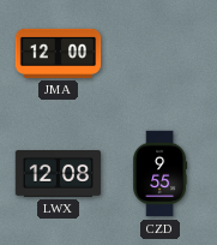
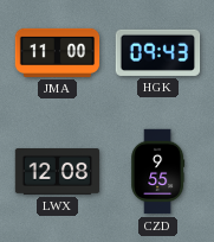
JMA: 12:00 -> 11:00 (58, 52)
HGK: none -> 09:43 (158, 52)
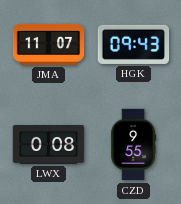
JMA: 11:00 -> 11:07 (49, 44)
LWX: 12:08 -> 0:08 (49, 145)
